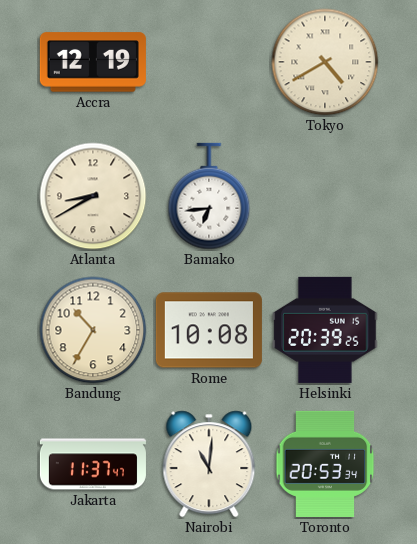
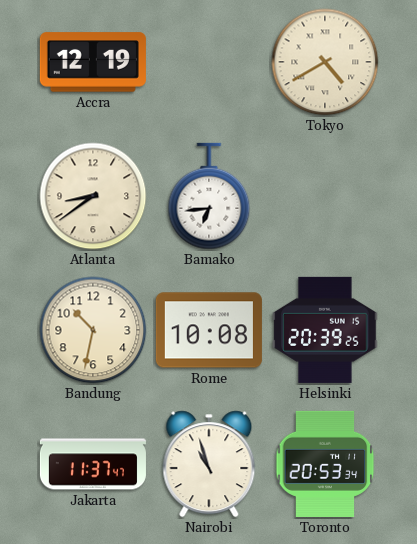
Atlanta: 8:40 -> 8:39 (93, 196)
Bandung: 10:35 -> 10:32 (93, 330)
Nairobi: 11:01 -> 10:57 (209, 464)
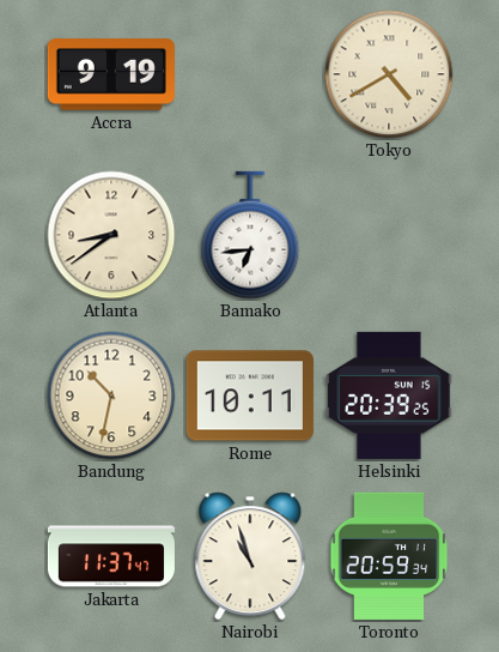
Accra: 12:19 -> 9:19 (111, 74)
Rome: 10:08 -> 10:11 (250, 396)
Toronto: 20:53 -> 20:59 (389, 556)
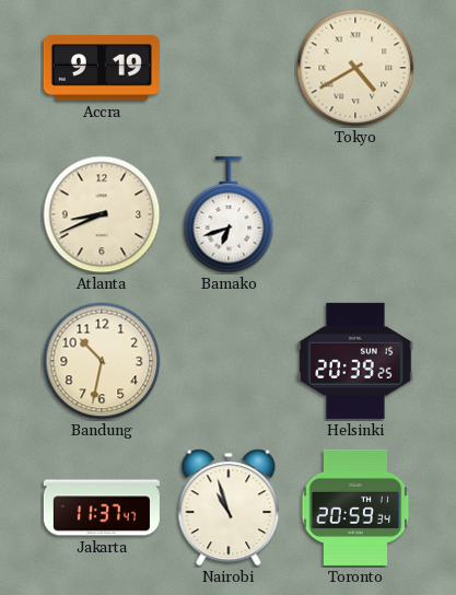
Atlanta: 8:39 -> 8:41 (102, 214)
Bamako: 6:44 -> 6:42 (229, 214)
Rome: 10:11 -> none (250, 396)
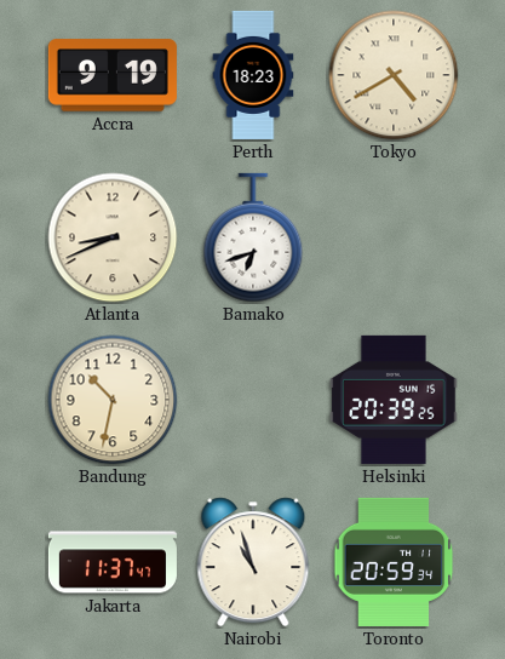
Perth: none -> 18:23 (253, 75)
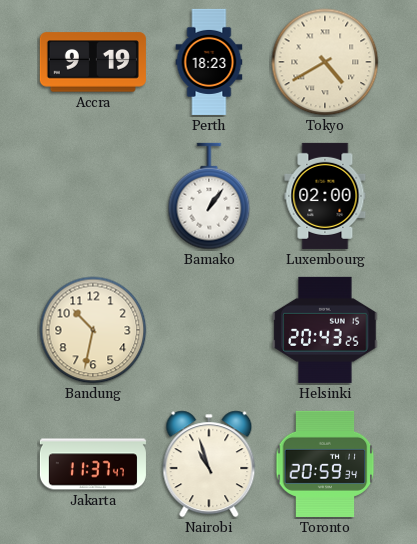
Atlanta: 8:41 -> none (113, 237)
Bamako: 6:42 -> 1:06 (209, 196)
Luxembourg: none -> 02:00 (325, 196)
Helsinki: 20:39 -> 20:43 (325, 330)
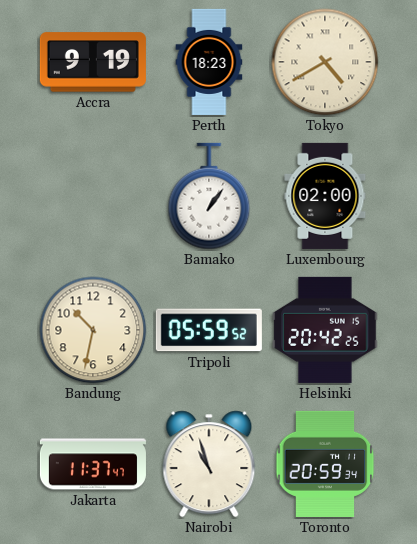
Tripoli: none -> 05:59 (209, 330)
Helsinki: 20:43 -> 20:42 (325, 330)
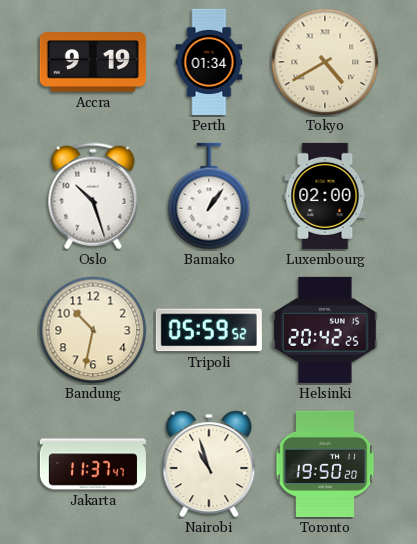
Perth: 18:23 -> 01:34 (209, 62)
Oslo: none -> 10:27 (93, 196)
Toronto: 20:59 -> 19:50 (325, 464)
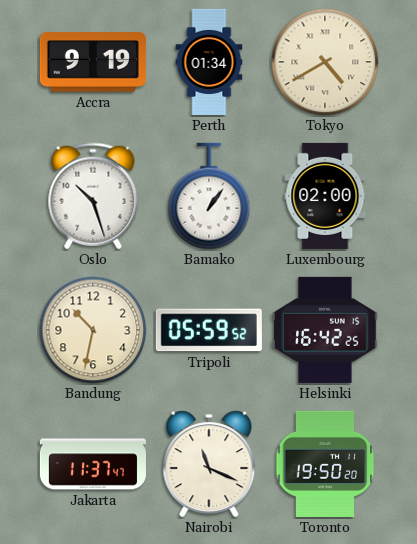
Helsinki: 20:42 -> 16:42 (325, 330)
Nairobi: 10:57 -> 11:19 (209, 464)
